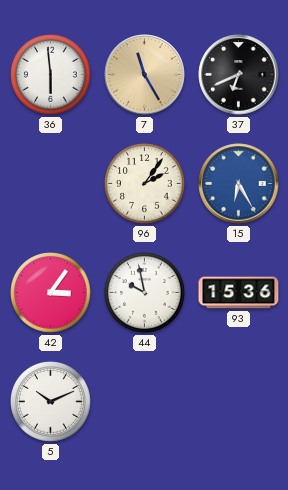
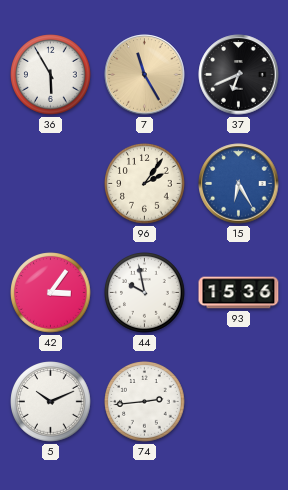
36: 5:59 -> 5:55 (51, 75)
74: none -> 2:44 (145, 402)
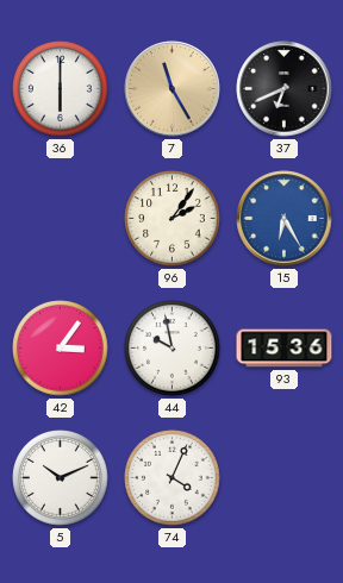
36: 5:55 -> 6:00 (61, 89)
74: 2:44 -> 4:04 (173, 478)
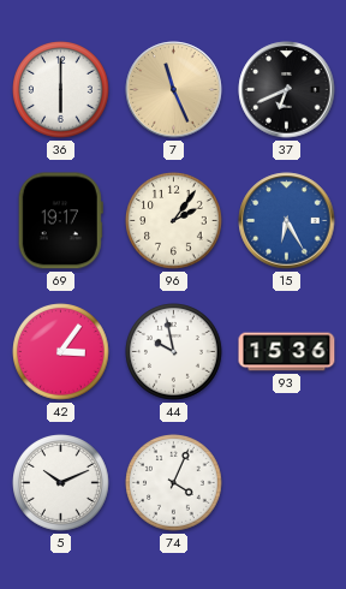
7: 11:25 -> 11:26 (174, 90)
69: none -> 19:17 (60, 221)
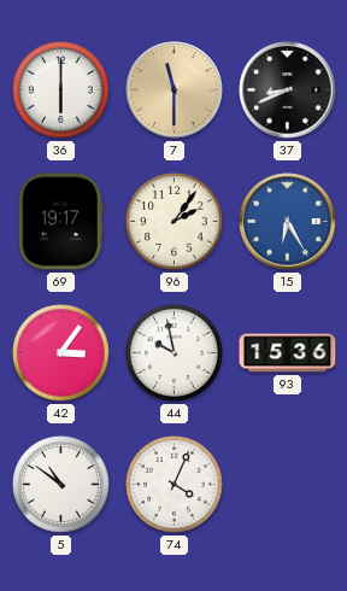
7: 11:26 -> 11:30 (175, 90)
37: 6:41 -> 8:41 (288, 90)
5: 10:11 -> 10:51 (61, 485)
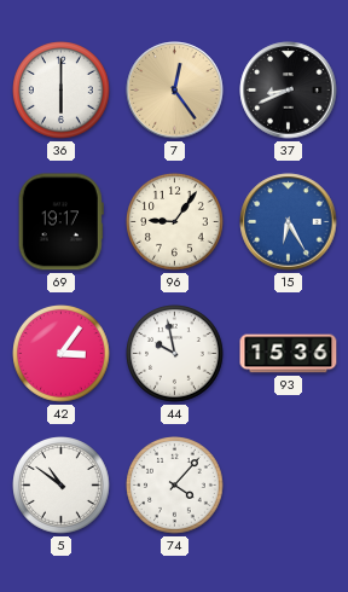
7: 11:30 -> 12:24 (175, 91)
96: 2:06 -> 9:06 (175, 222)
74: 4:04 -> 4:07 (175, 486)
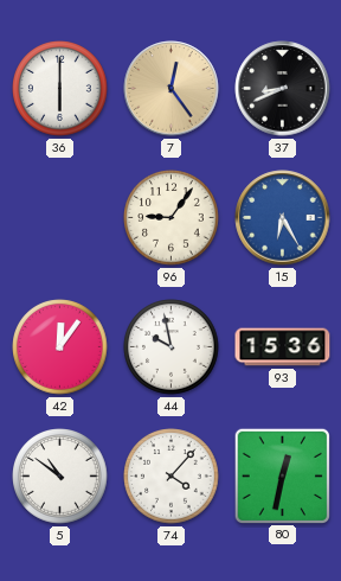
69: 19:17 -> none (60, 222)
42: 3:06 -> 12:06 (60, 347)
80: none -> 12:32 (282, 475)
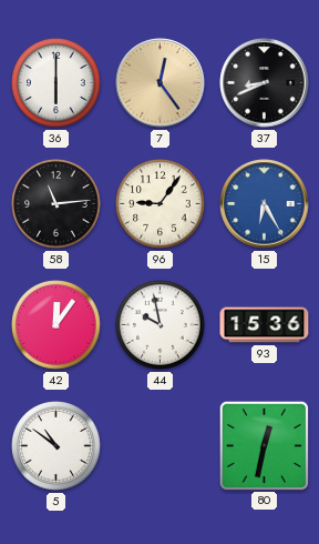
58: none -> 11:14 (56, 204)
74: 4:07 -> none (172, 477)
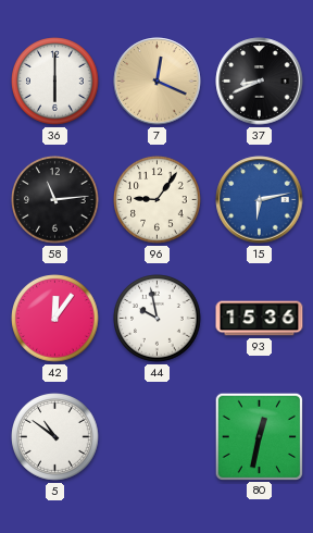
7: 12:24 -> 12:19 (158, 82)
15: 6:25 -> 6:13 (260, 200)
